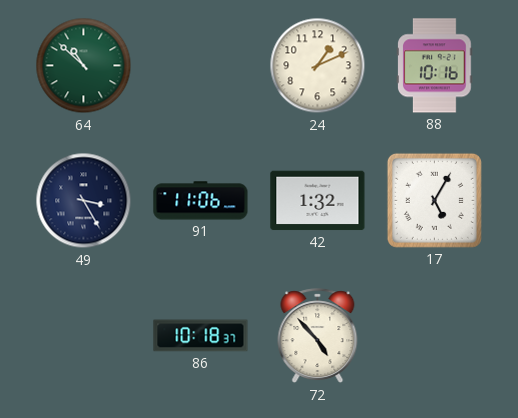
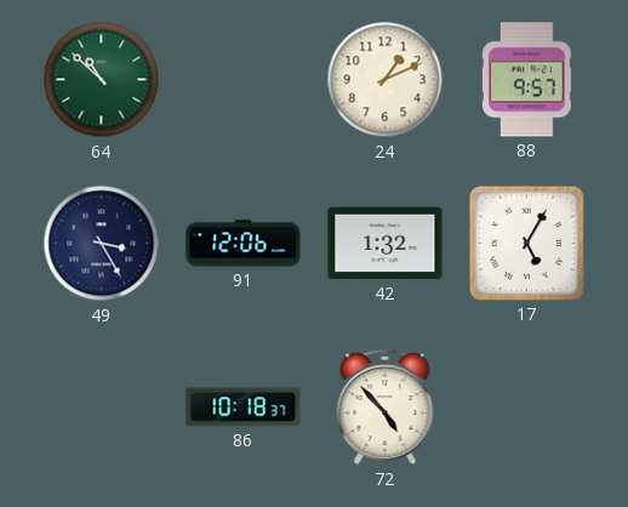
88: 10:16 -> 9:57 (527, 80)
91: 11:06 -> 12:06 (244, 244)
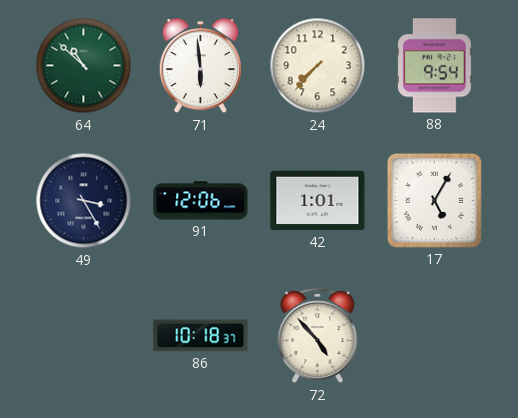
71: none -> 5:59 (200, 66)
24: 1:11 -> 7:37 (318, 66)
88: 9:57 -> 9:54 (435, 66)
42: 1:32 -> 1:01 (318, 201)
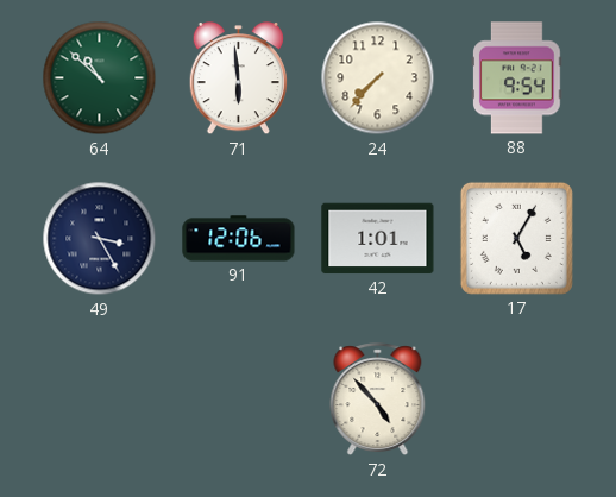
86: 10:18 -> none (201, 336)
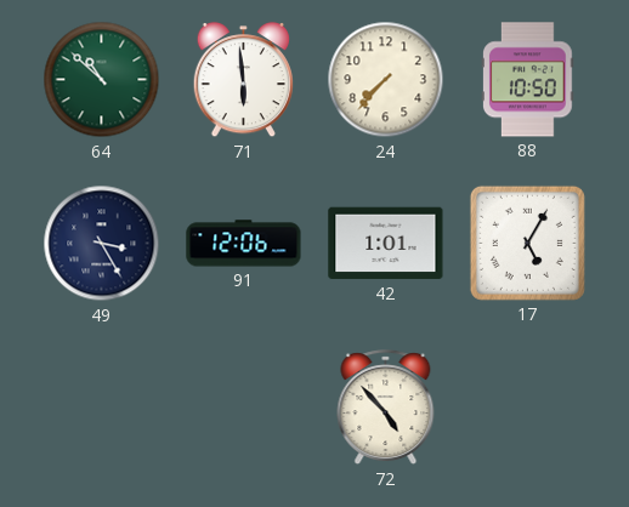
88: 9:54 -> 10:50 (528, 80)
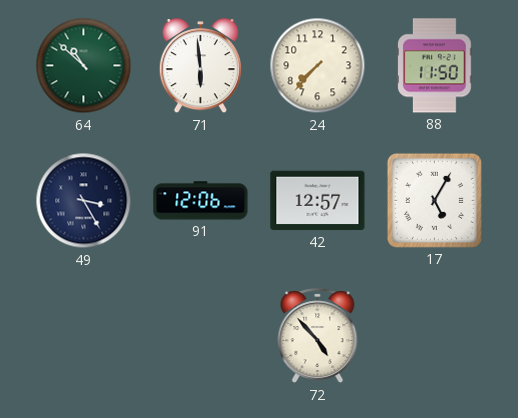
88: 10:50 -> 11:50 (435, 66)
42: 1:01 -> 12:57 (318, 201)
